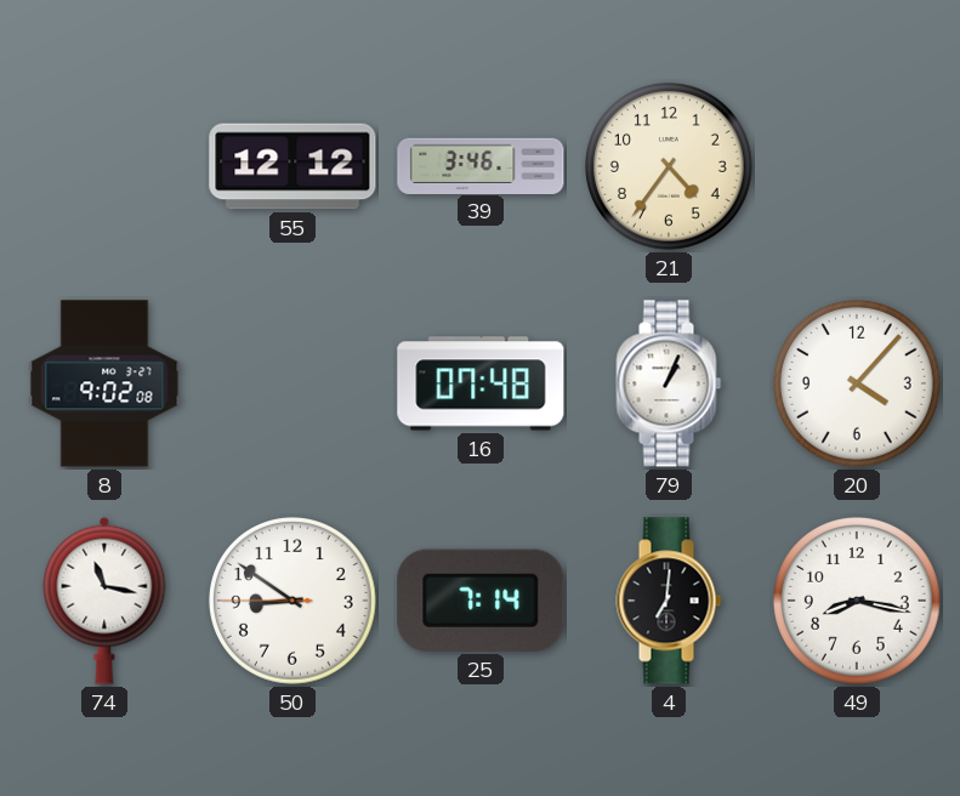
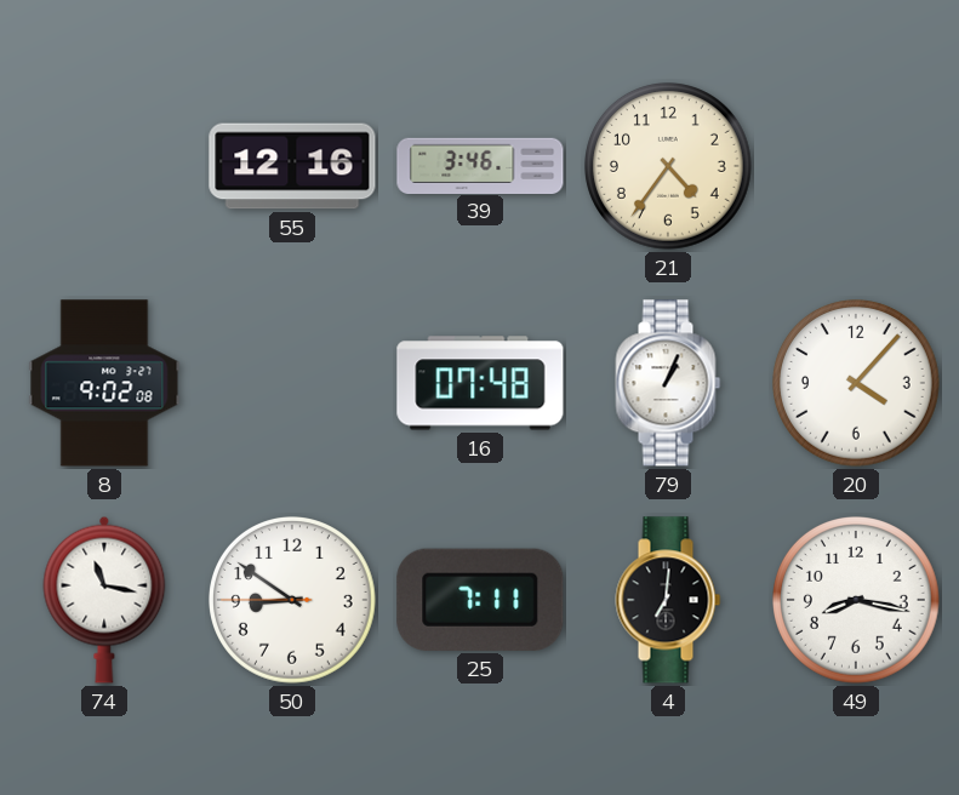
55: 12:12 -> 12:16 (292, 166)
25: 7:14 -> 7:11 (480, 600)
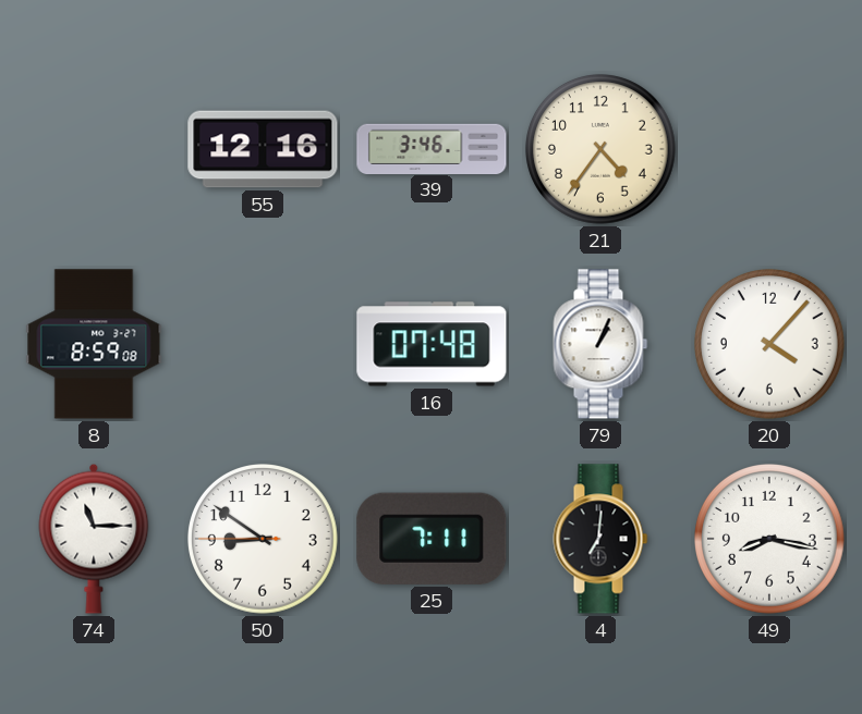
8: 9:02 -> 8:59 (94, 344)
74: 11:17 -> 11:15 (94, 539)
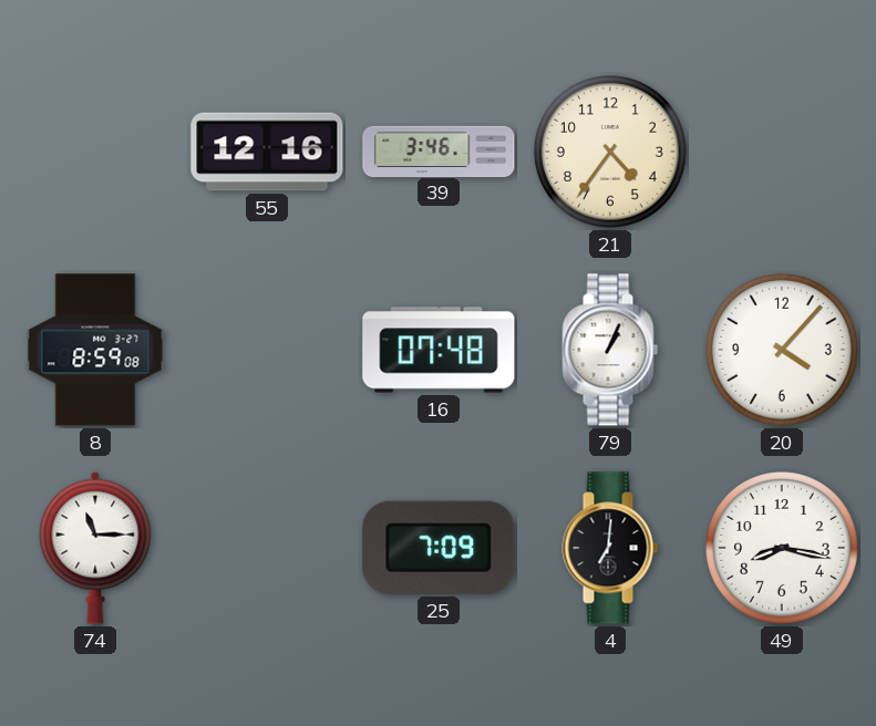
50: 8:50 -> none (264, 540)
25: 7:11 -> 7:09 (439, 548)
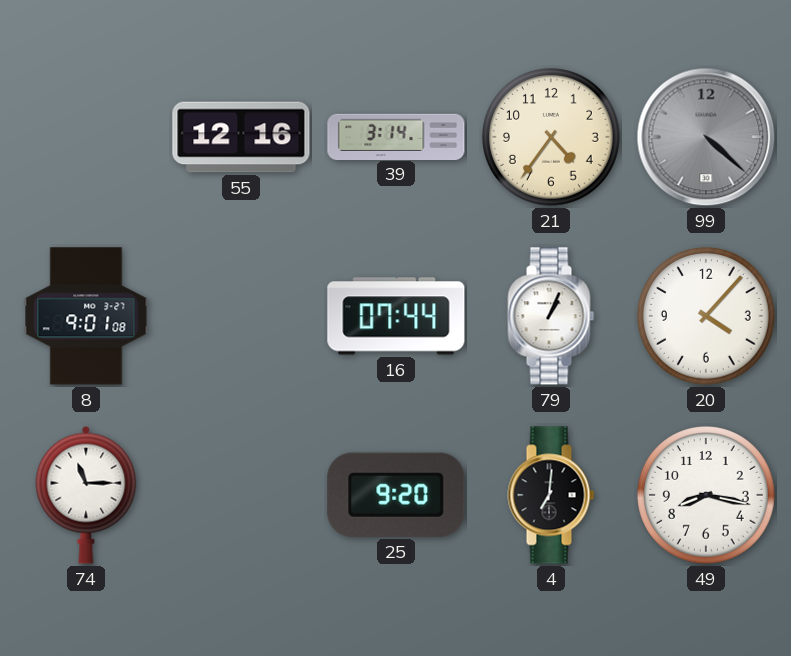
39: 3:46 -> 3:14 (396, 136)
99: none -> 4:22 (706, 137)
8: 8:59 -> 9:01 (86, 316)
16: 07:48 -> 07:44 (396, 316)
25: 7:09 -> 9:20 (396, 495)
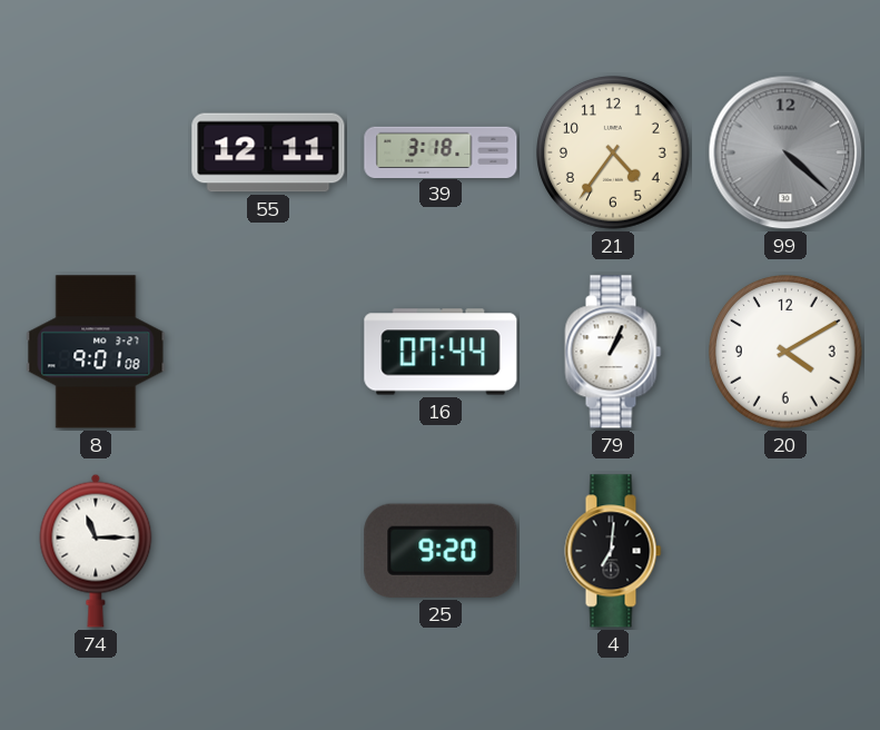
55: 12:16 -> 12:11 (268, 152)
39: 3:14 -> 3:18 (441, 151)
20: 4:07 -> 4:10 (787, 353)
49: 8:17 -> none (707, 496)
